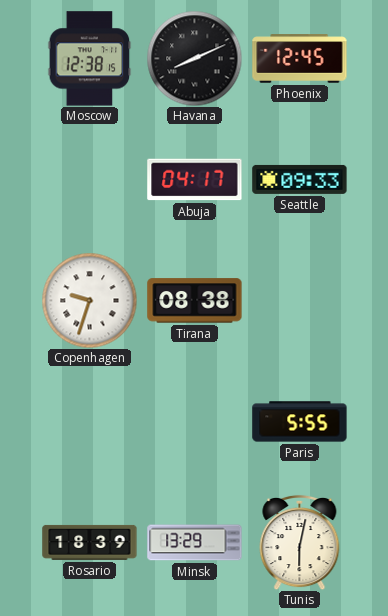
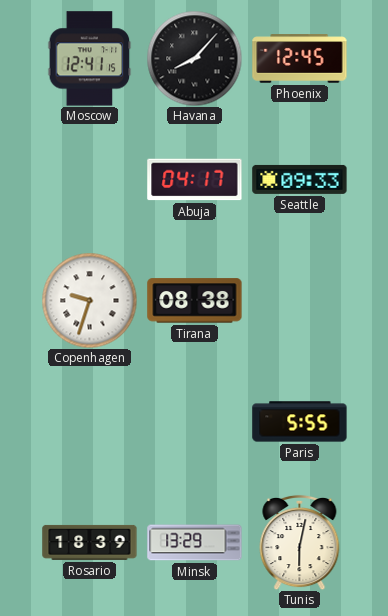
Moscow: 12:38 -> 12:41 (90, 59)
Havana: 8:11 -> 8:07 (194, 58)
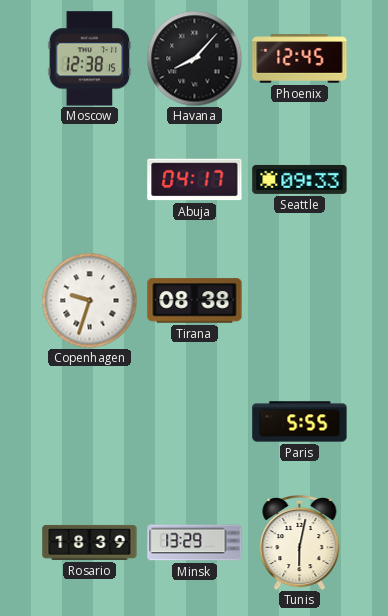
Moscow: 12:41 -> 12:38 (90, 59)
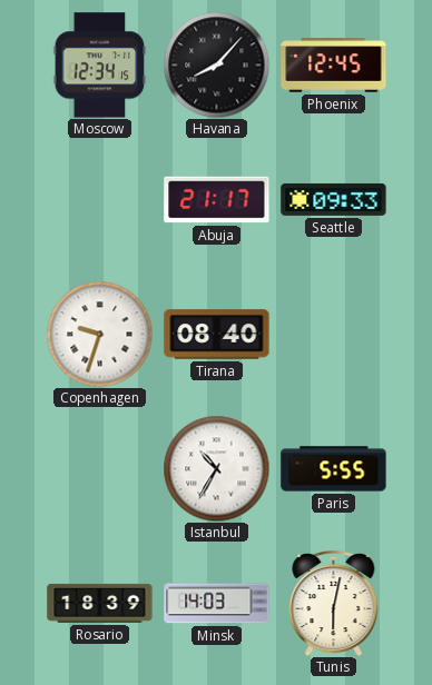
Moscow: 12:38 -> 12:34 (100, 66)
Abuja: 04:17 -> 21:17 (217, 200)
Tirana: 08:38 -> 08:40 (217, 335)
Istanbul: none -> 10:35 (216, 468)
Minsk: 13:29 -> 14:03 (217, 604)
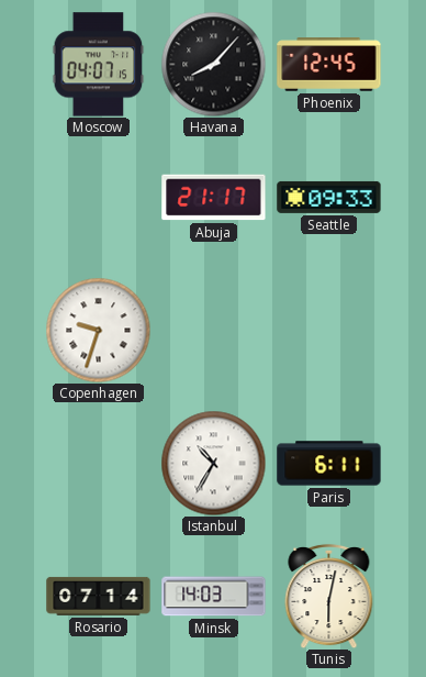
Moscow: 12:34 -> 04:07 (99, 65)
Tirana: 08:40 -> none (217, 335)
Paris: 5:55 -> 6:11 (329, 464)
Rosario: 18:39 -> 07:14 (99, 596)
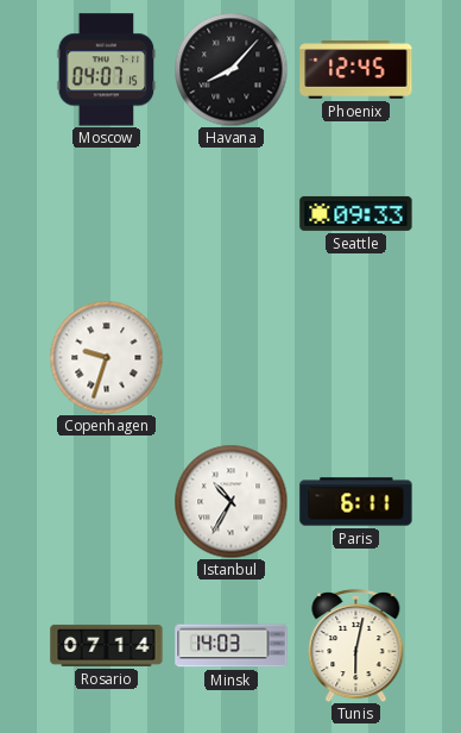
Abuja: 21:17 -> none (214, 198)
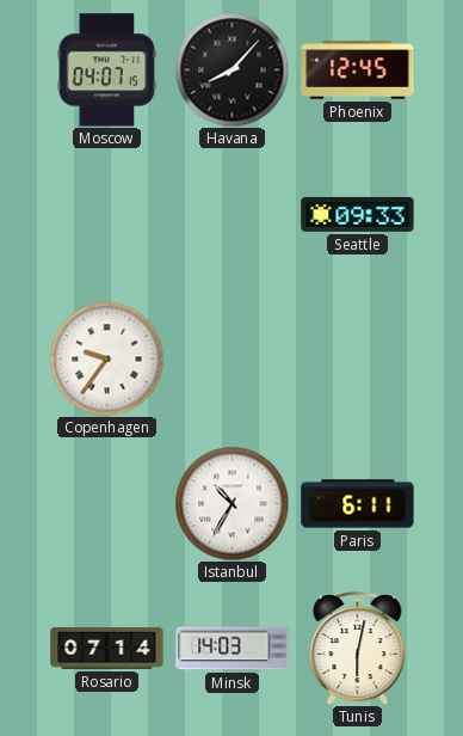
Copenhagen: 9:33 -> 9:36 (106, 358)
